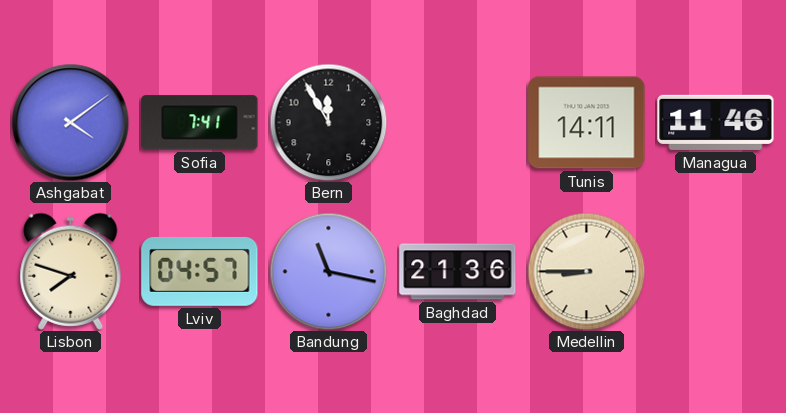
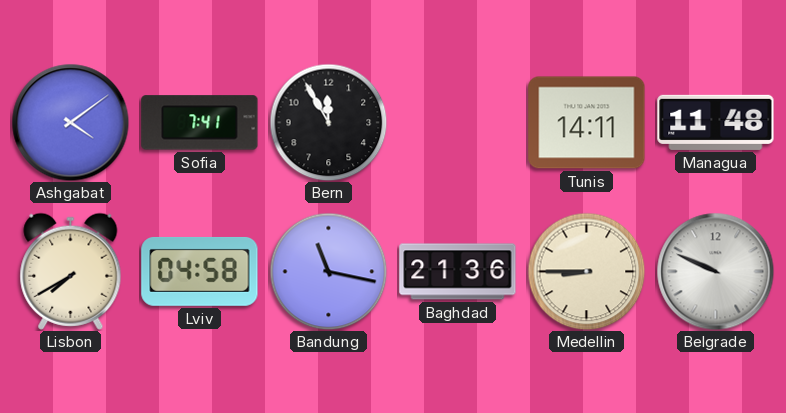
Managua: 11:46 -> 11:48 (716, 122)
Lisbon: 7:48 -> 7:40 (71, 271)
Lviv: 04:57 -> 04:58 (200, 271)
Belgrade: none -> 9:49 (715, 271)
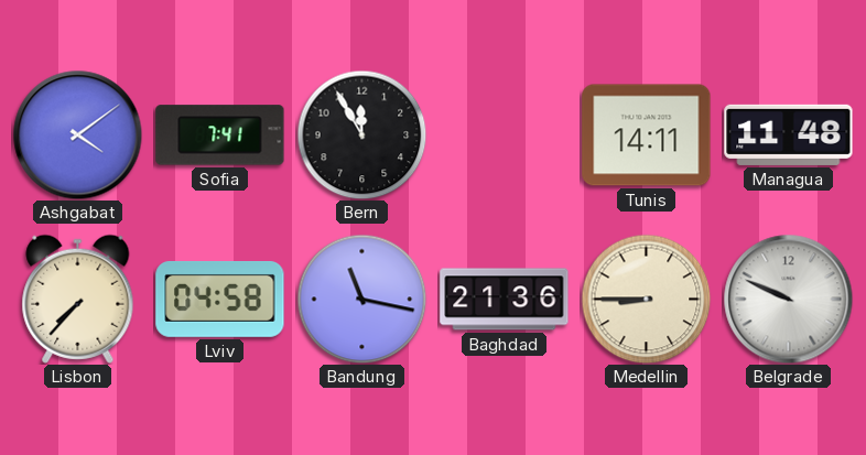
Lisbon: 7:40 -> 7:37 (78, 299)
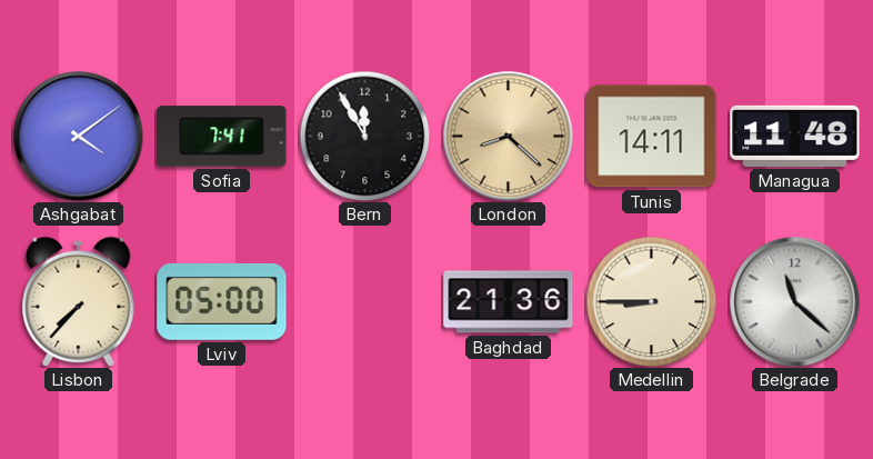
London: none -> 8:22 (508, 136)
Lviv: 04:58 -> 05:00 (222, 301)
Bandung: 11:17 -> none (361, 299)
Belgrade: 9:49 -> 11:22 (794, 301)
